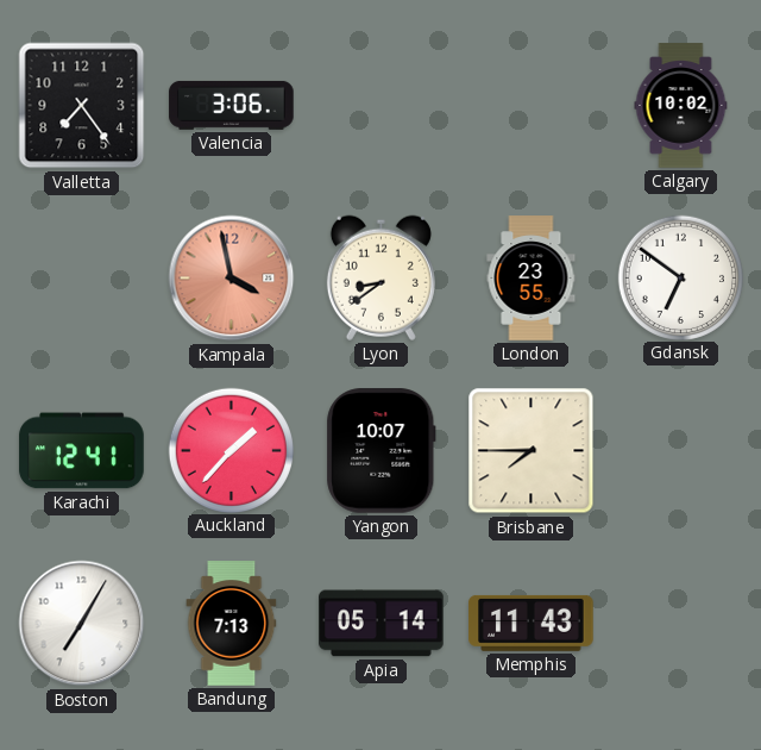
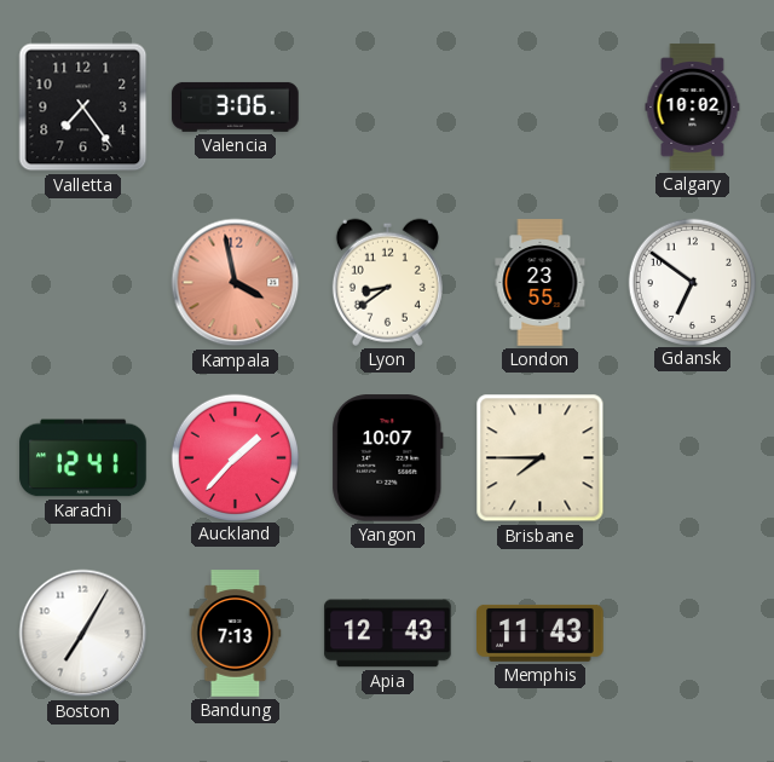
Apia: 05:14 -> 12:43 (388, 634)
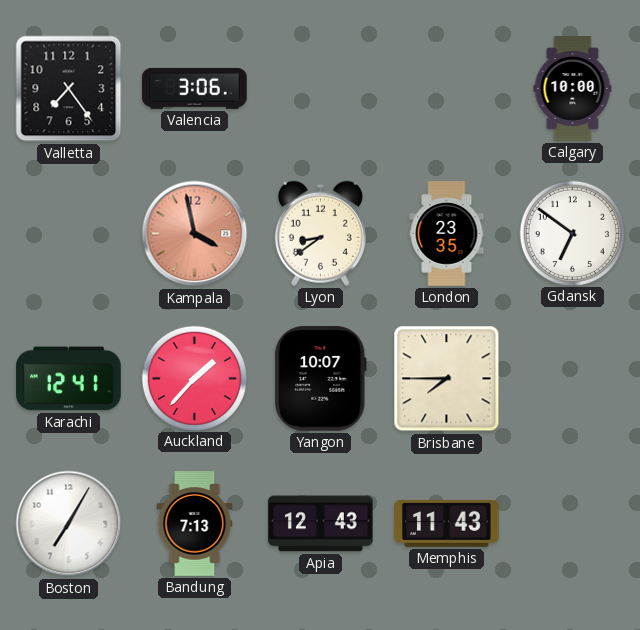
Calgary: 10:02 -> 10:00 (573, 89)
London: 23:55 -> 23:35 (447, 234)
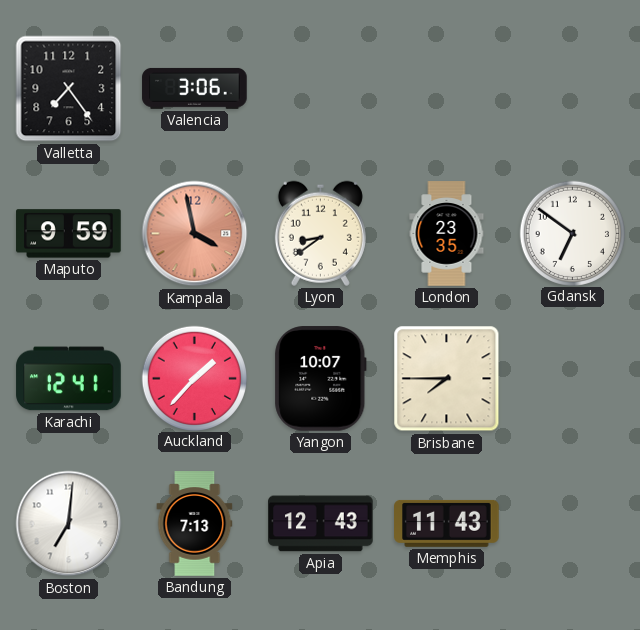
Calgary: 10:00 -> none (573, 89)
Maputo: none -> 9:59 (69, 234)
Boston: 7:05 -> 7:01 (69, 524)
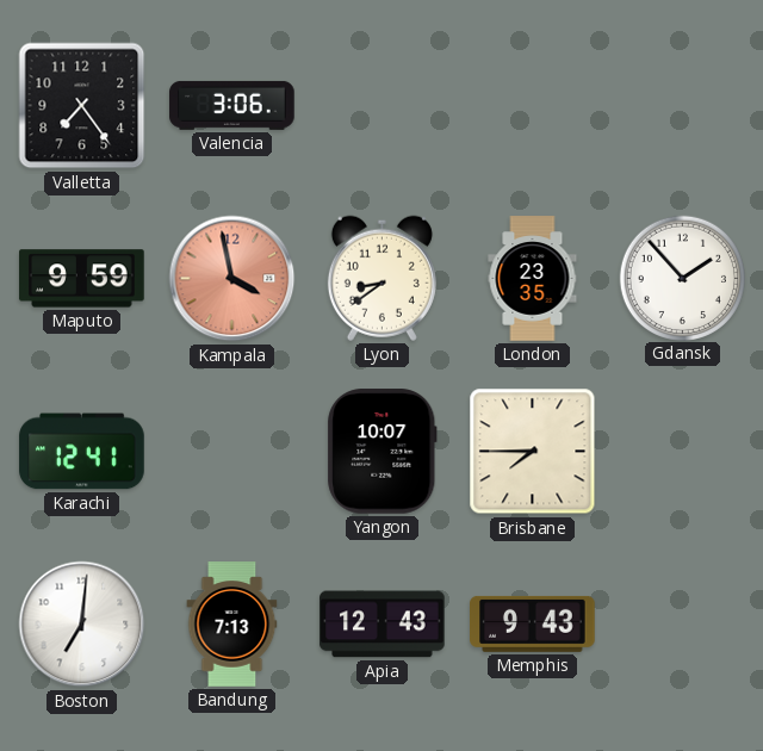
Gdansk: 6:51 -> 1:53 (682, 278)
Auckland: 1:37 -> none (194, 378)
Memphis: 11:43 -> 9:43 (533, 623)
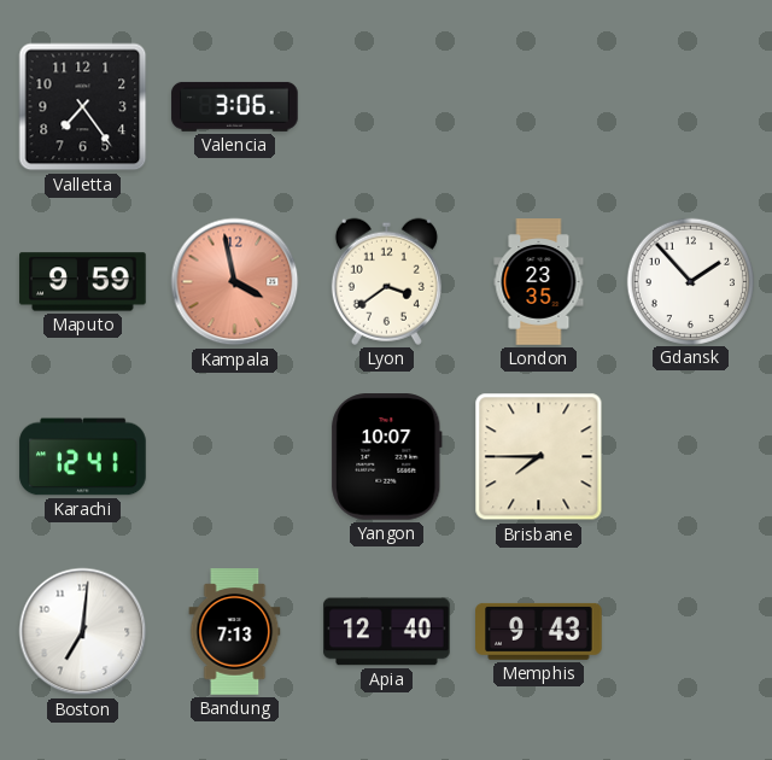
Lyon: 8:39 -> 3:39 (386, 281)
Apia: 12:43 -> 12:40 (387, 632)
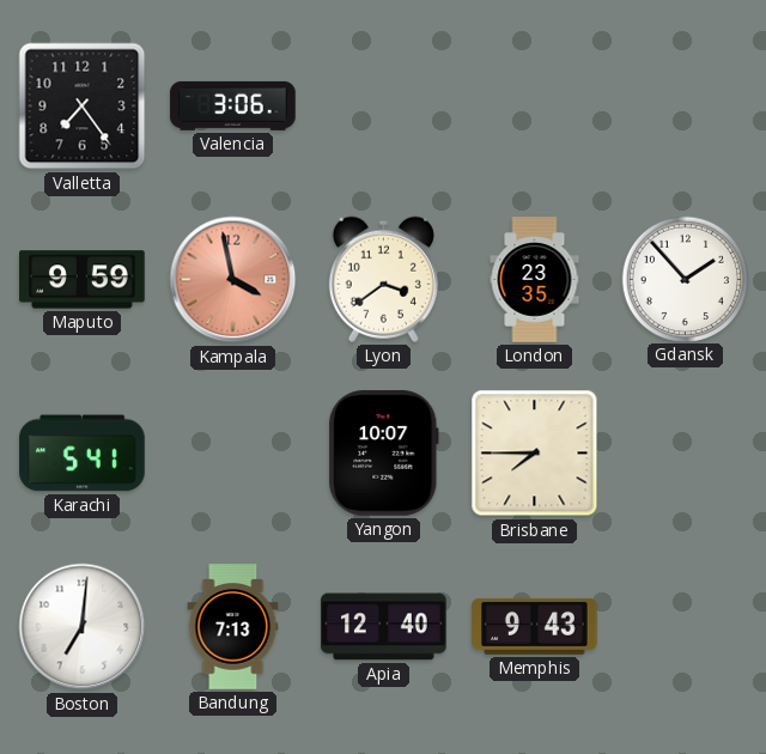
Karachi: 12:41 -> 5:41 (83, 454)
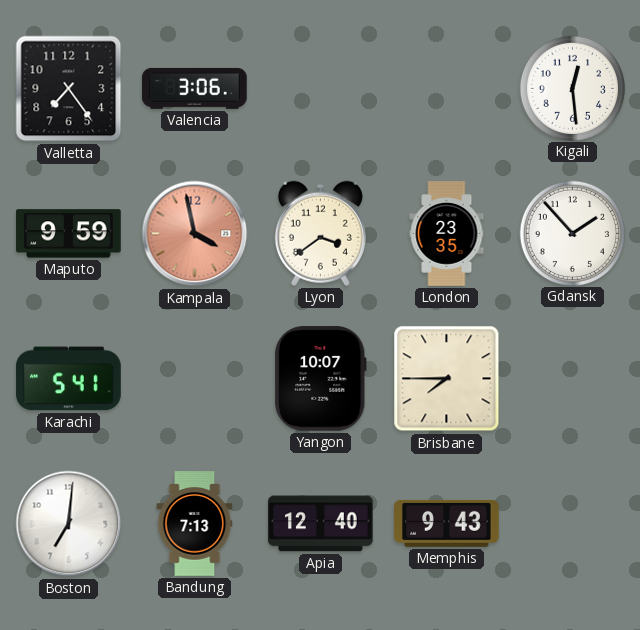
Kigali: none -> 12:29 (572, 88)
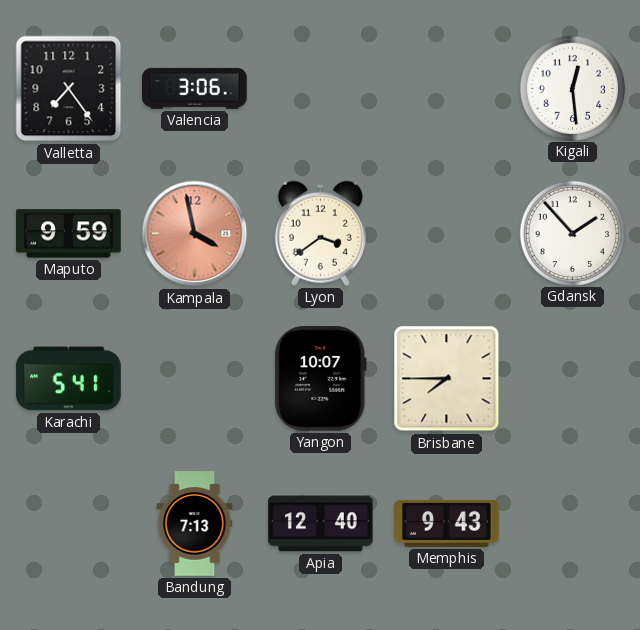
London: 23:35 -> none (447, 234)
Boston: 7:01 -> none (69, 524)
